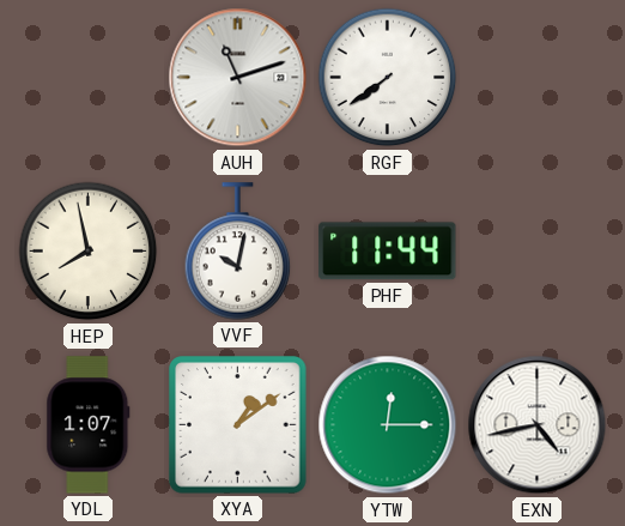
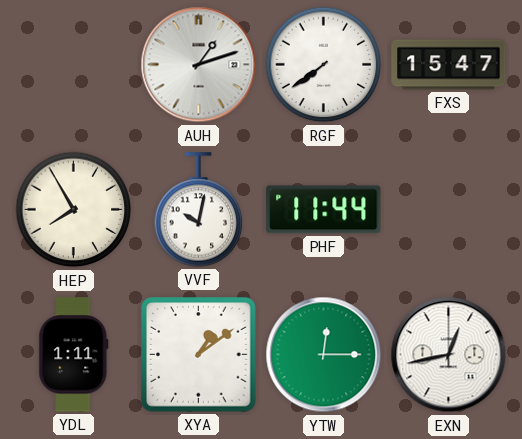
AUH: 11:12 -> 1:12 (199, 65)
FXS: none -> 15:47 (449, 65)
HEP: 7:58 -> 7:55 (74, 210)
YDL: 1:07 -> 1:11 (74, 355)
EXN: 4:43 -> 12:43 (449, 355)
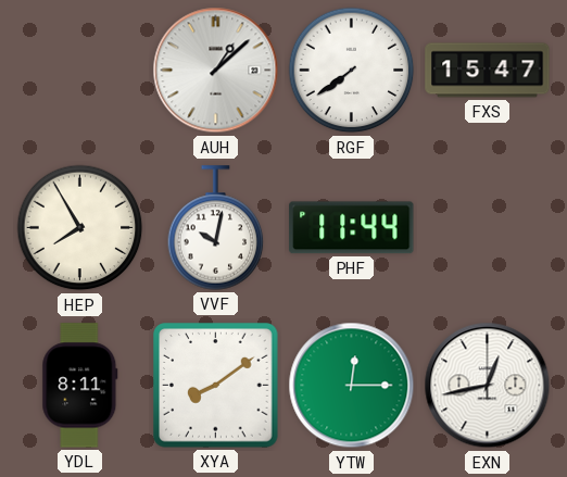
AUH: 1:12 -> 1:08 (216, 71)
YDL: 1:11 -> 8:11 (80, 386)
XYA: 1:09 -> 8:09 (216, 386)
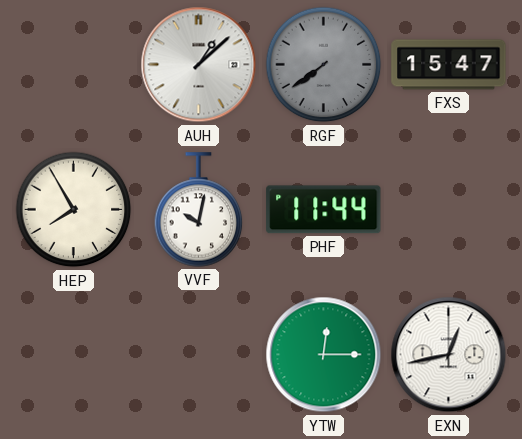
RGF dial: white -> grey (324, 65)
YDL: 8:11 -> none (80, 386)
XYA: 8:09 -> none (216, 386)
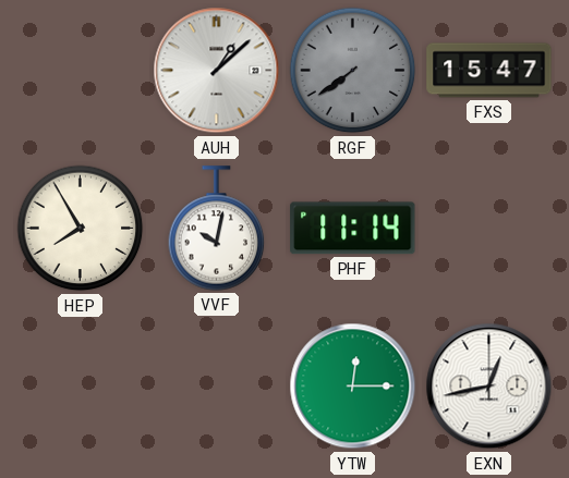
PHF: 11:44 -> 11:14 (353, 229)
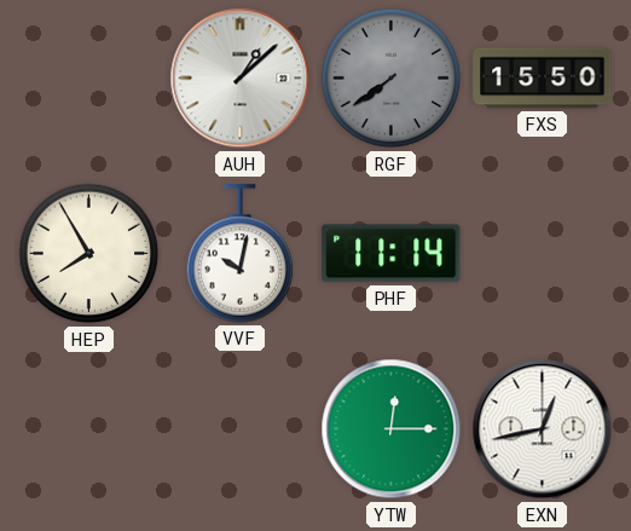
FXS: 15:47 -> 15:50 (543, 79)
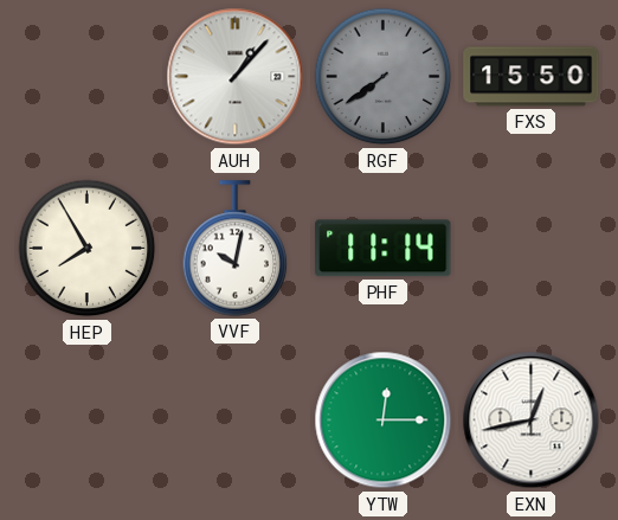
AUH: 1:08 -> 1:07 (236, 77)
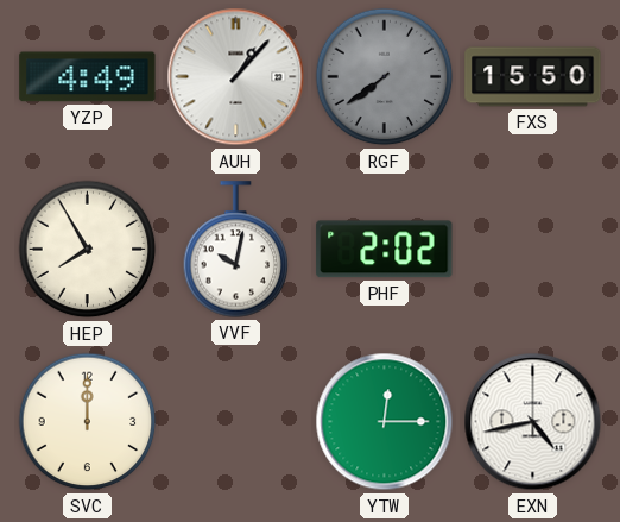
YZP: none -> 4:49 (88, 77)
PHF: 11:14 -> 2:02 (385, 250)
SVC: none -> 12:00 (88, 422)
EXN: 12:43 -> 4:43 (533, 422)
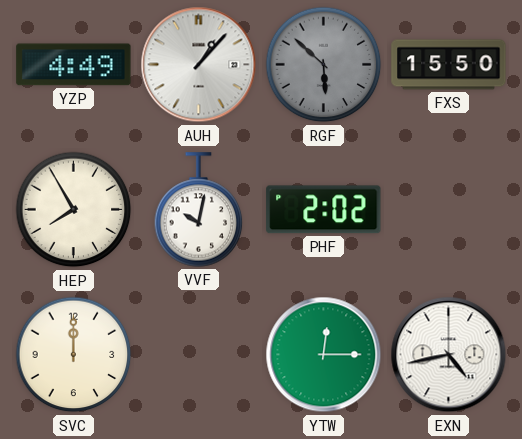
RGF: 7:39 -> 5:52 (324, 65)
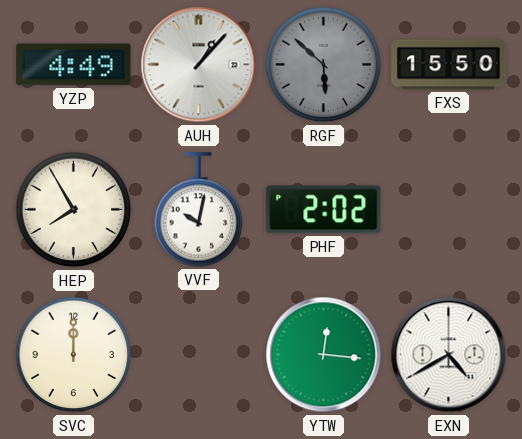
YTW: 12:15 -> 12:16 (324, 355)
EXN: 4:43 -> 4:40 (449, 355)
